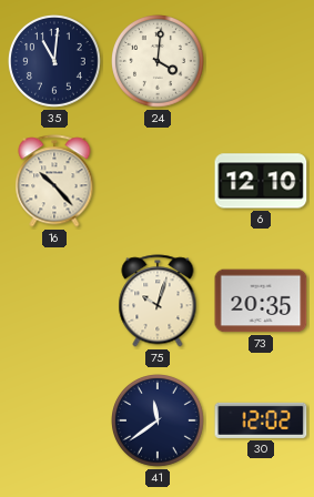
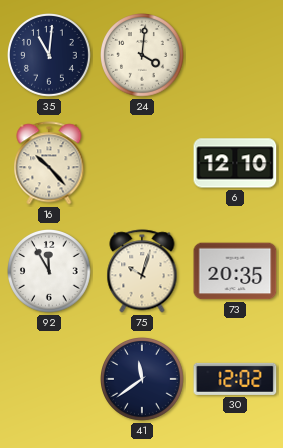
92: none -> 11:55 (50, 272)
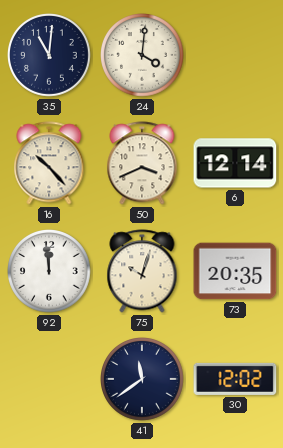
50: none -> 3:41 (142, 163)
6: 12:10 -> 12:14 (235, 163)
92: 11:55 -> 11:59 (50, 272)
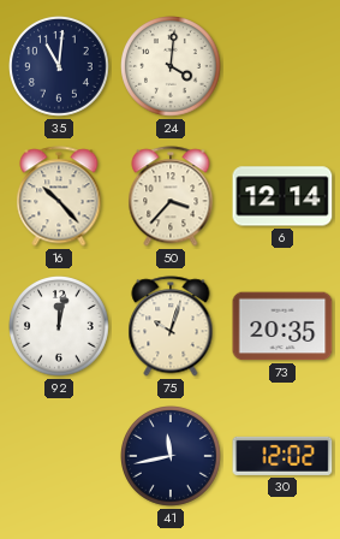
50: 3:41 -> 3:37 (171, 196)
92: 11:59 -> 12:02 (60, 327)
41: 11:39 -> 11:43 (172, 457)
